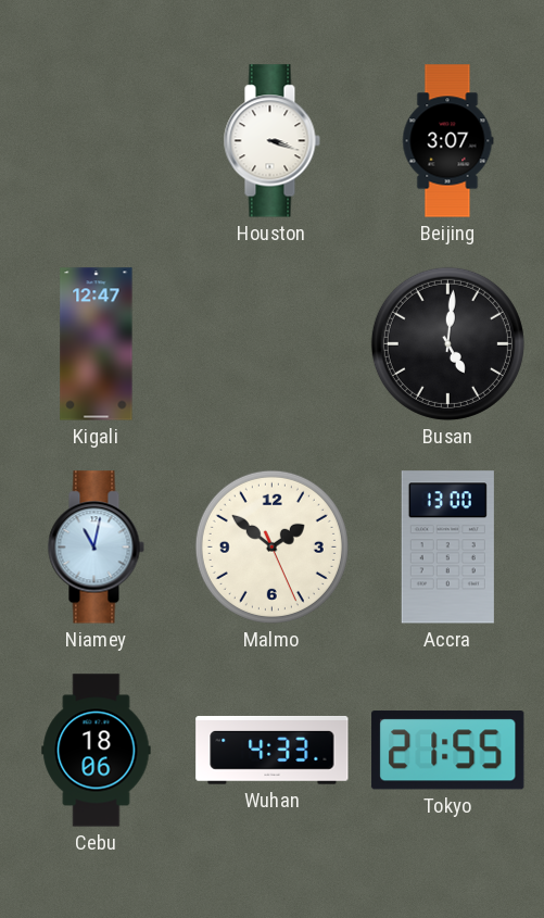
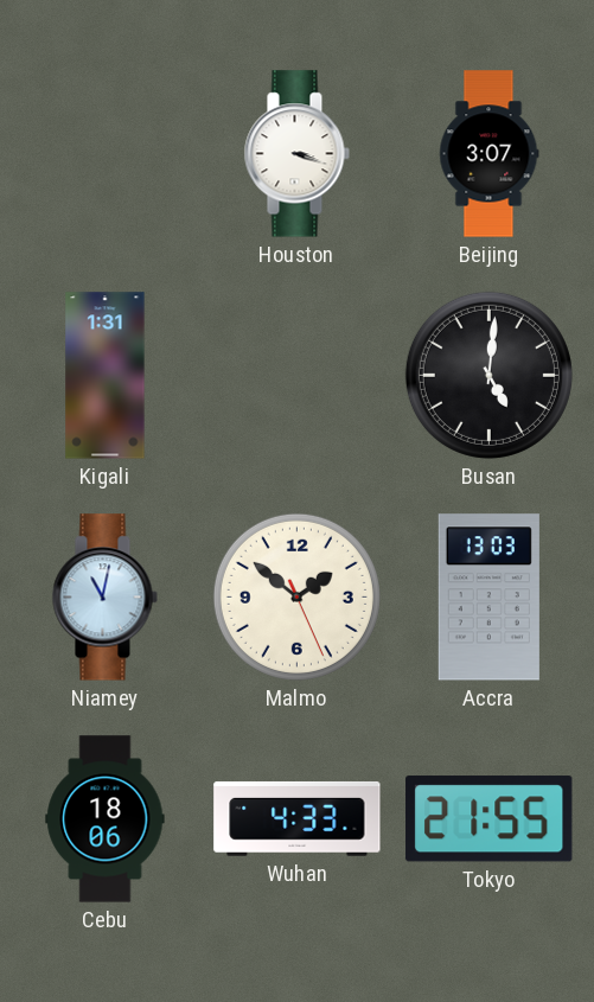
Kigali: 12:47 -> 1:31 (106, 376)
Accra: 13:00 -> 13:03 (488, 598)
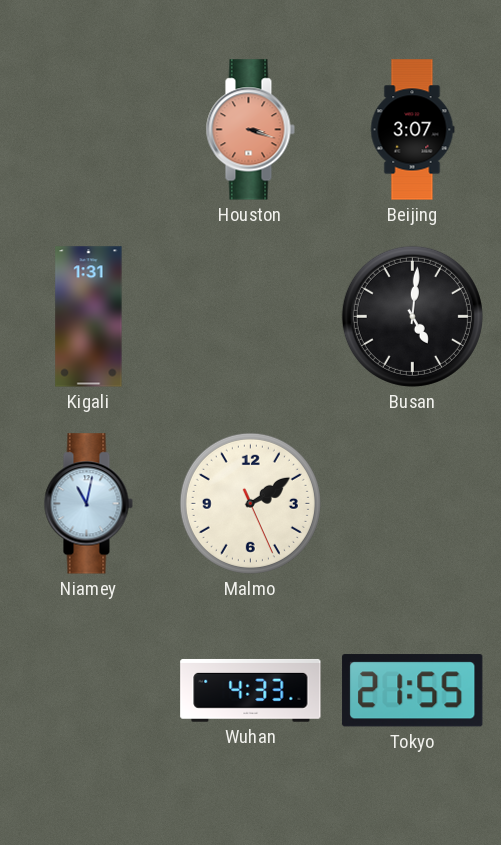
Houston dial: white -> salmon (250, 130)
Malmo: 1:51 -> 2:09 (250, 503)
Accra: 13:03 -> none (488, 598)
Cebu: 18:06 -> none (106, 819)
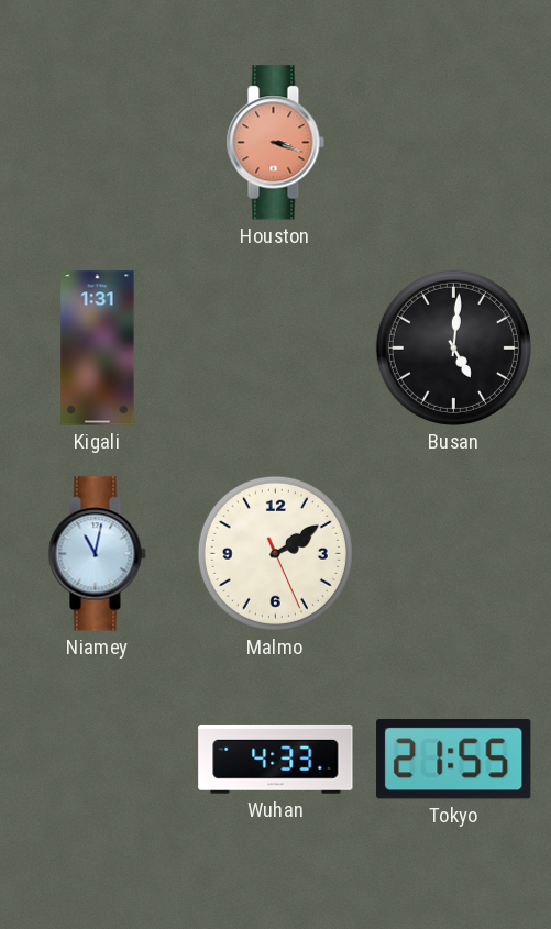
Beijing: 3:07 -> none (412, 130)
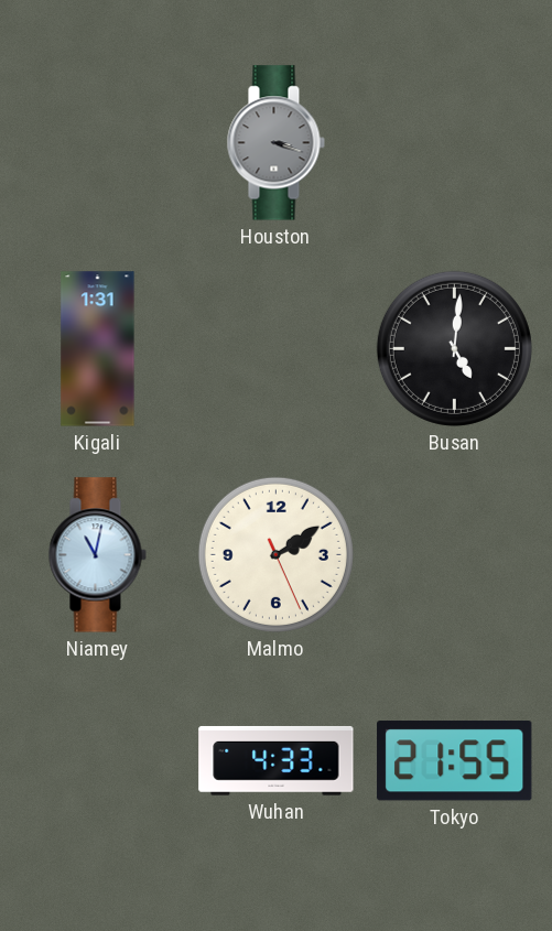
Houston dial: salmon -> grey (275, 143)
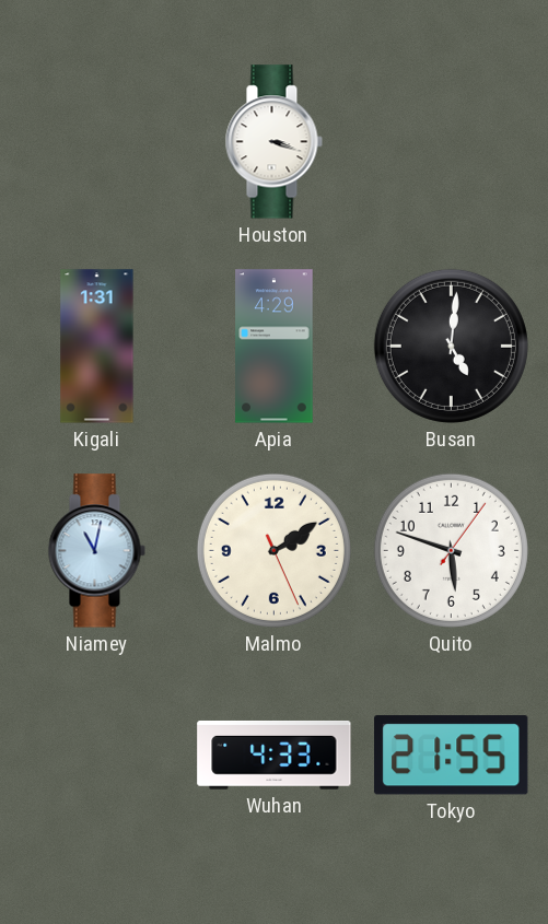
Houston dial: grey -> white (273, 142)
Apia: none -> 4:29 (275, 347)
Quito: none -> 5:48 (451, 550)
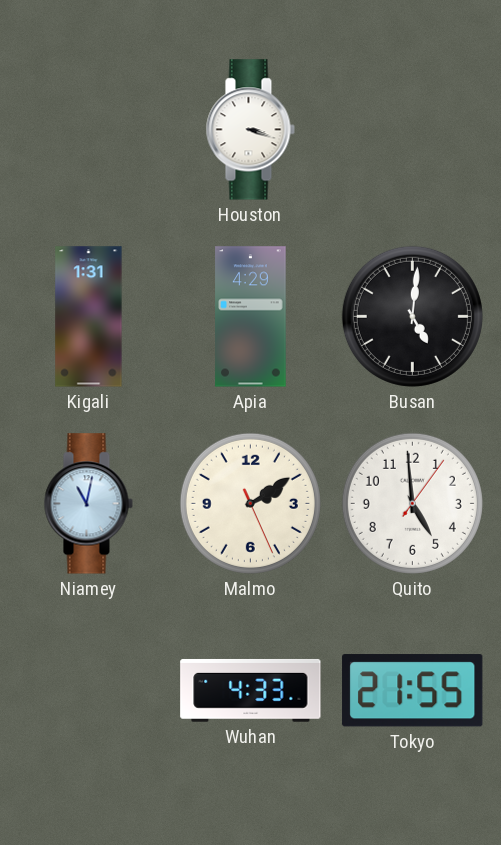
Quito: 5:48 -> 4:59 (412, 503)
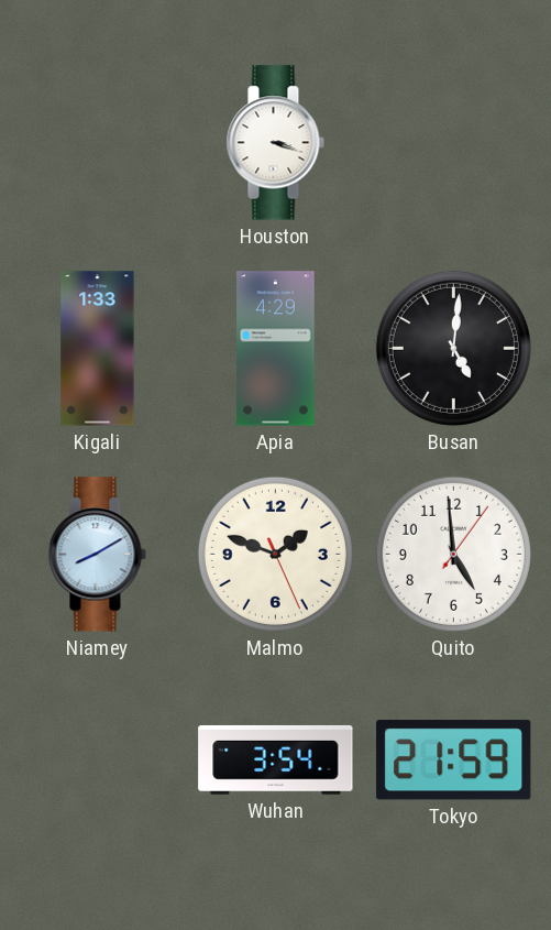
Kigali: 1:31 -> 1:33 (98, 349)
Niamey: 11:02 -> 8:10 (97, 555)
Malmo: 2:09 -> 1:48 (275, 554)
Wuhan: 4:33 -> 3:54 (276, 759)
Tokyo: 21:55 -> 21:59 (454, 761)
